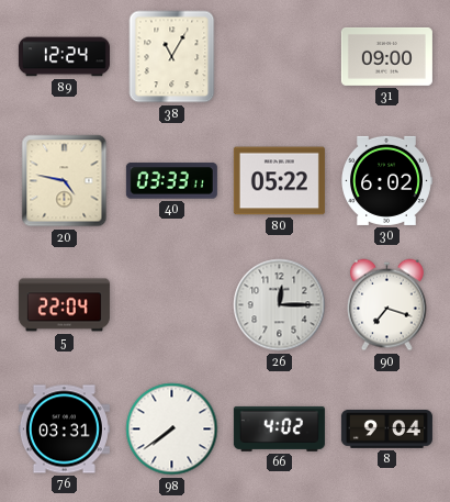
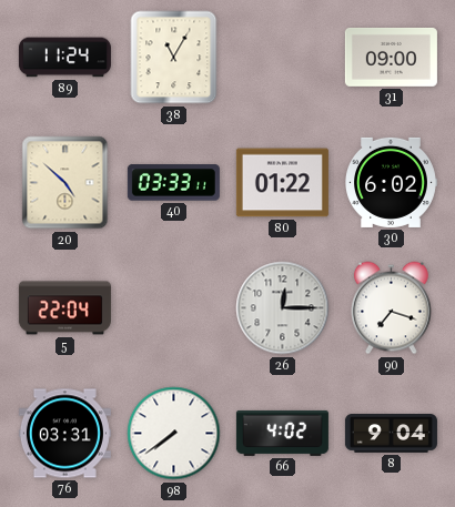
89: 12:24 -> 11:24 (64, 58)
20: 4:47 -> 4:52 (65, 183)
80: 05:22 -> 01:22 (282, 183)
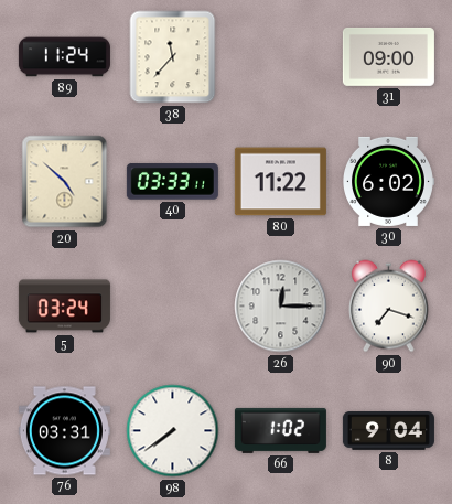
38: 11:05 -> 11:37 (173, 57)
80: 01:22 -> 11:22 (280, 182)
5: 22:04 -> 03:24 (64, 307)
66: 4:02 -> 1:02 (280, 430)
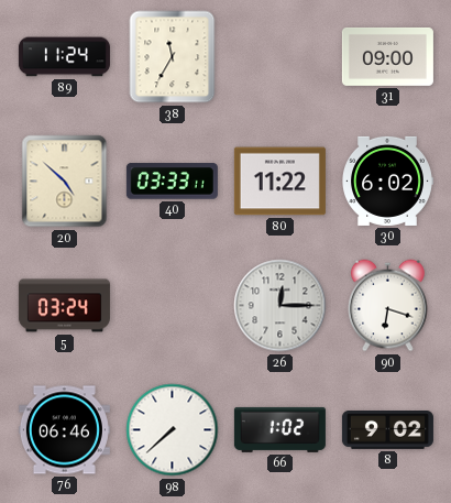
38: 11:37 -> 11:35 (173, 57)
90: 7:18 -> 6:18 (388, 306)
76: 03:31 -> 06:46 (64, 430)
98: 7:39 -> 7:38 (173, 430)
8: 9:04 -> 9:02 (387, 430)
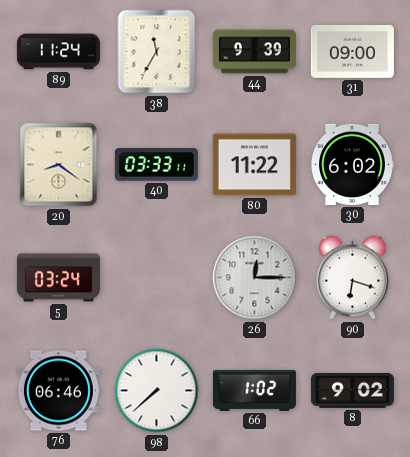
44: none -> 9:39 (254, 52)
20: 4:52 -> 8:21 (59, 165)
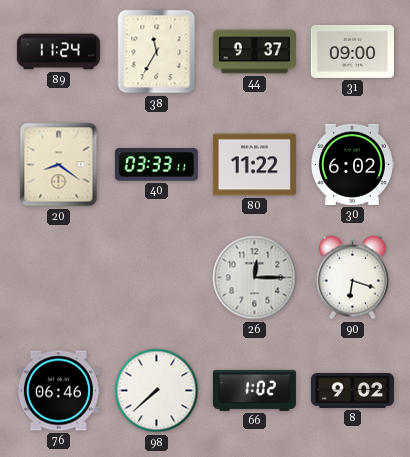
44: 9:39 -> 9:37 (254, 52)
5: 03:24 -> none (58, 278)
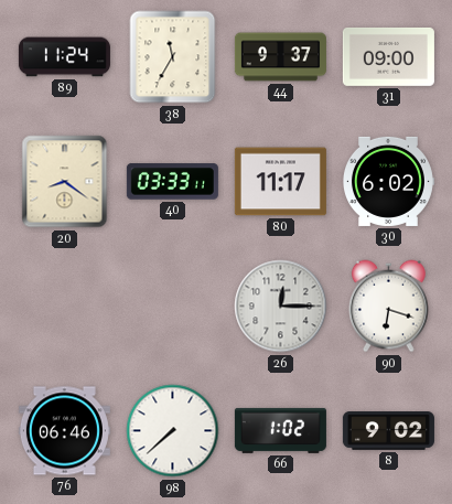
80: 11:22 -> 11:17 (280, 182)
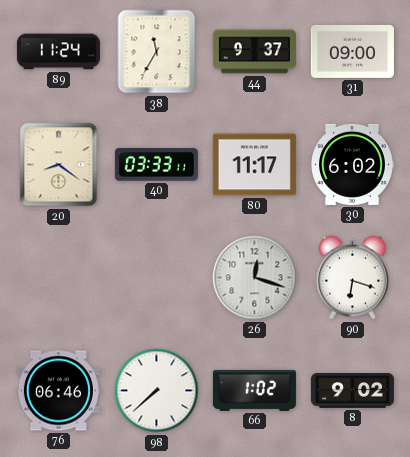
26: 12:15 -> 12:18 (255, 278)
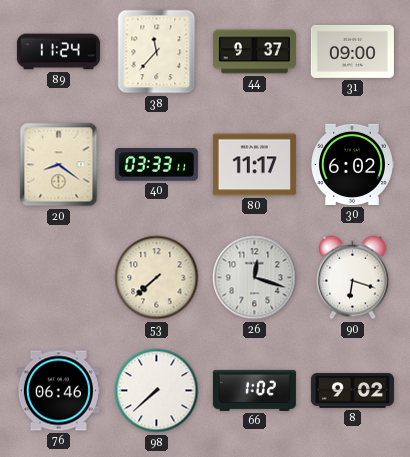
38: 11:35 -> 11:37 (157, 52)
53: none -> 7:38 (157, 278)
